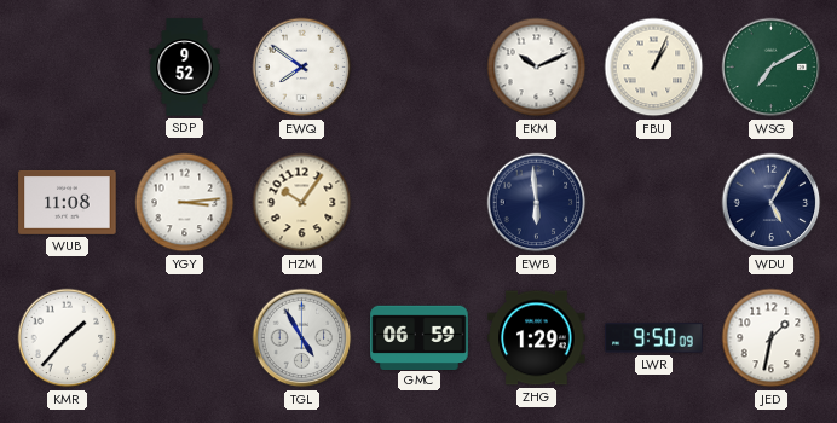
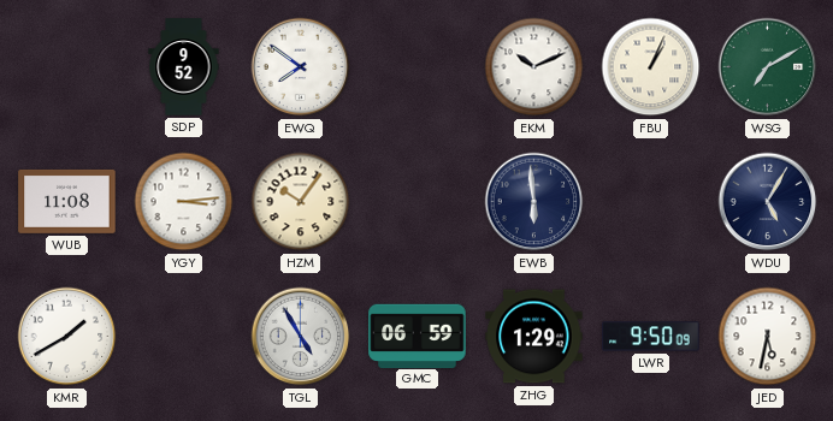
KMR: 1:37 -> 1:40 (67, 337)
JED: 1:32 -> 5:32 (768, 337)
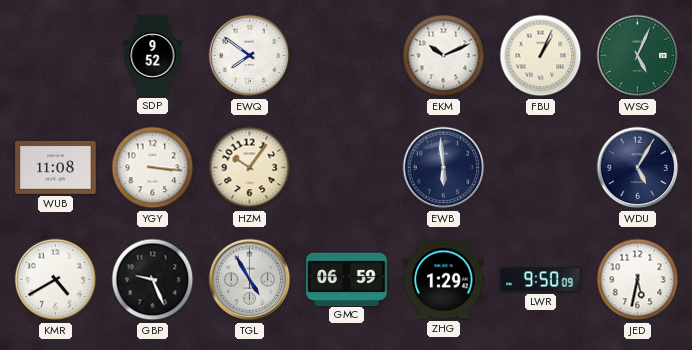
WSG: 7:10 -> 5:04 (638, 56)
YGY: 3:14 -> 3:16 (153, 168)
KMR: 1:40 -> 4:40 (56, 280)
GBP: none -> 9:26 (153, 280)
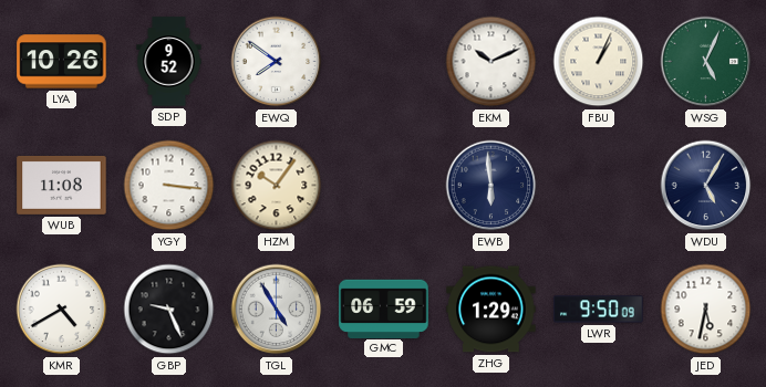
LYA: none -> 10:26 (62, 62)
